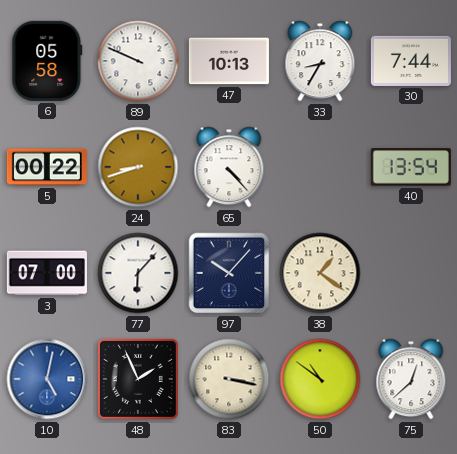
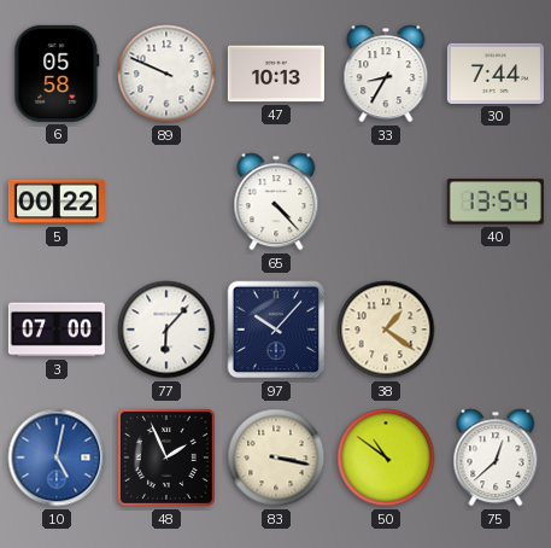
24: 8:42 -> none (138, 167)
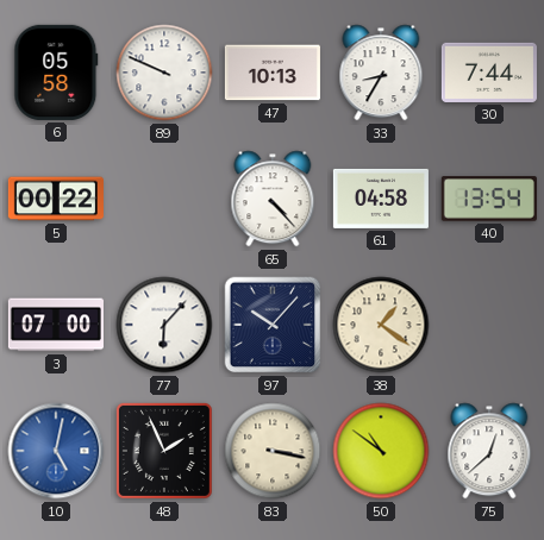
61: none -> 04:58 (381, 199)
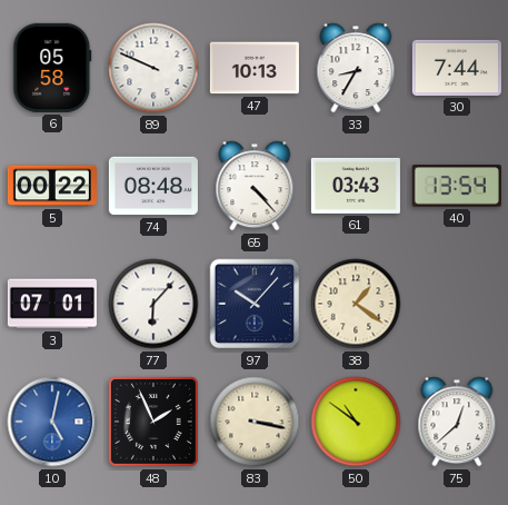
74: none -> 08:48 (153, 186)
61: 04:58 -> 03:43 (356, 186)
3: 07:00 -> 07:01 (52, 304)
